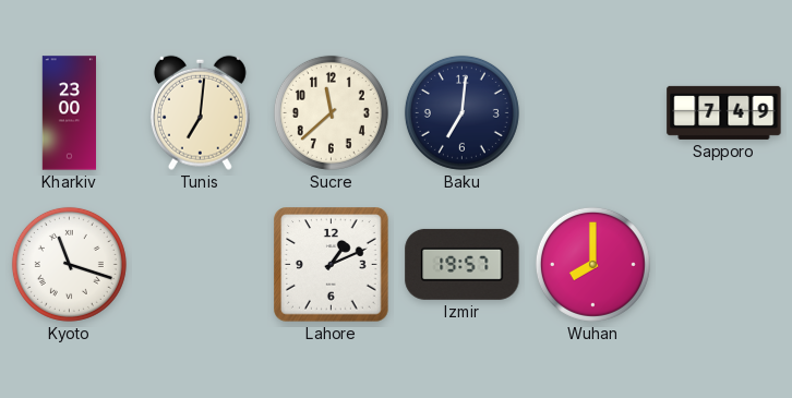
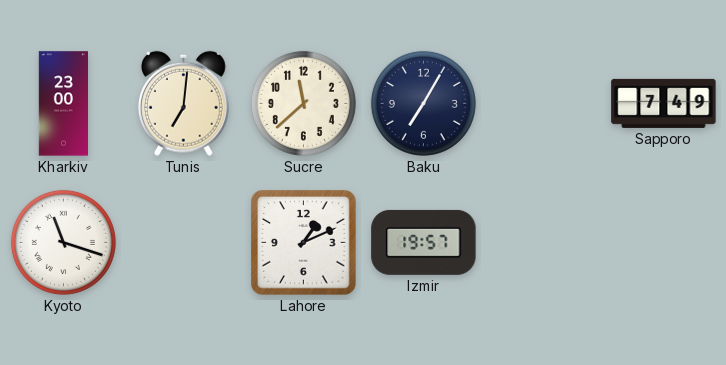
Baku: 7:01 -> 7:05 (423, 103)
Wuhan: 8:00 -> none (592, 264)
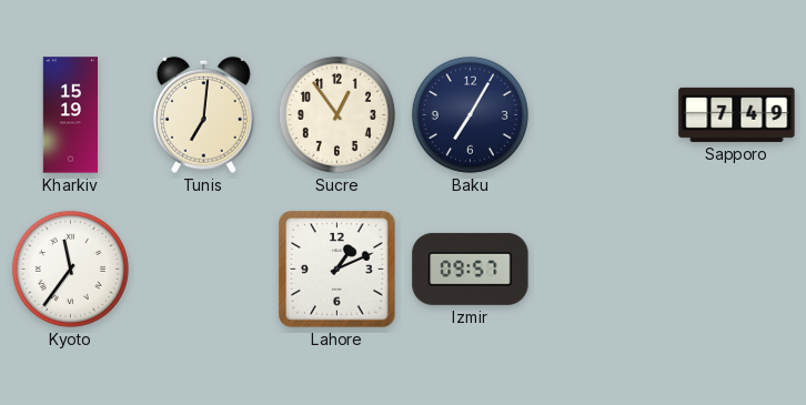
Kharkiv: 23:00 -> 15:19 (71, 115)
Sucre: 11:38 -> 12:54 (336, 114)
Kyoto: 11:18 -> 11:36 (70, 269)
Izmir: 19:57 -> 09:57 (471, 269)
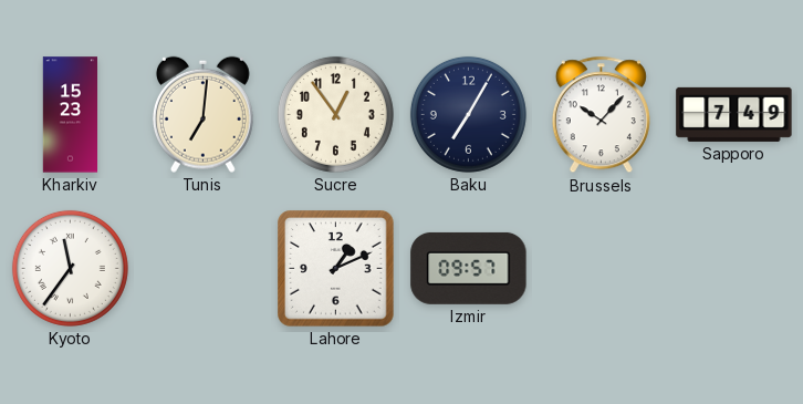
Kharkiv: 15:19 -> 15:23 (71, 115)
Brussels: none -> 10:07 (601, 115)
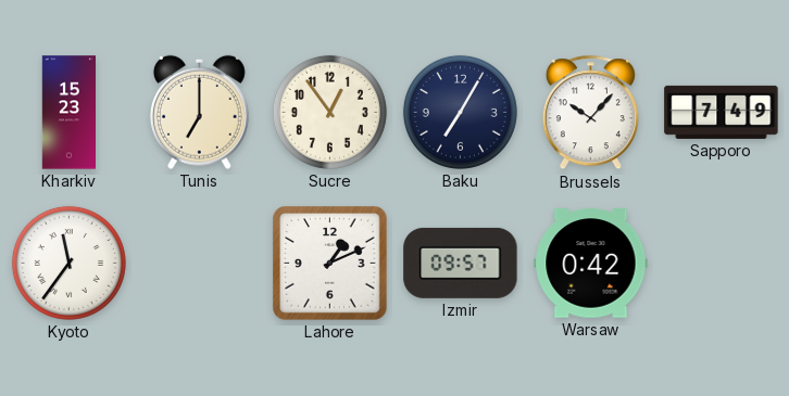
Tunis: 7:01 -> 7:00 (199, 112)
Warsaw: none -> 0:42 (591, 264)
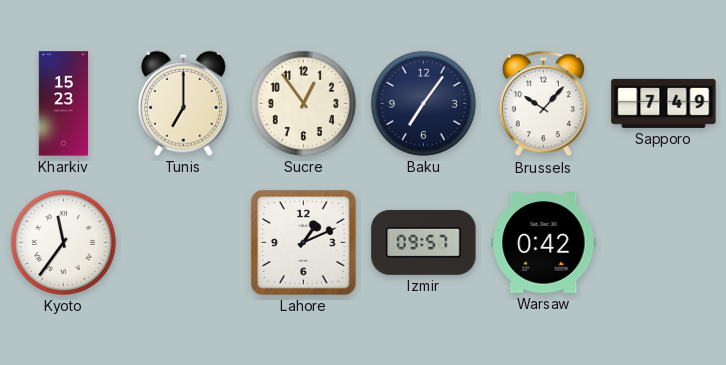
Baku: 7:05 -> 7:06 (423, 103)
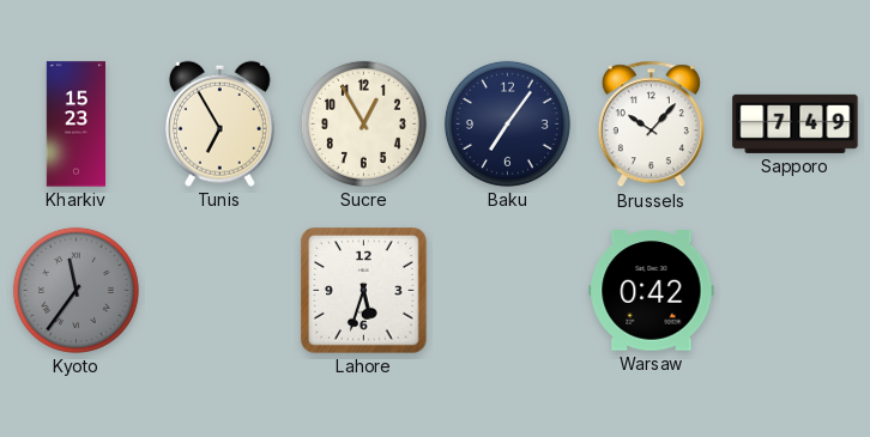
Tunis: 7:00 -> 6:55 (219, 123)
Sucre: 12:54 -> 12:55 (363, 123)
Kyoto dial: white -> grey (75, 290)
Lahore: 1:11 -> 5:33 (364, 291)
Izmir: 09:57 -> none (424, 242)
